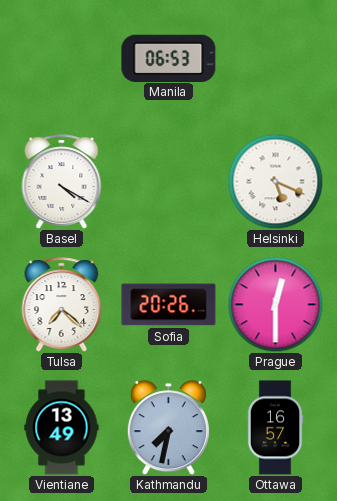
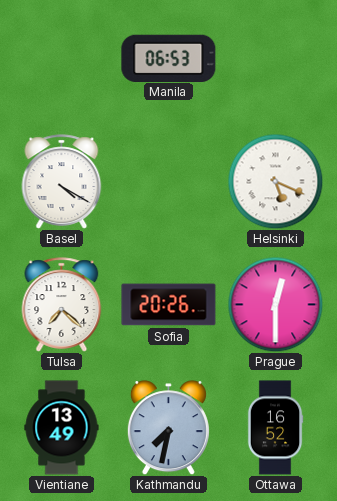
Ottawa: 16:57 -> 16:52 (275, 428)
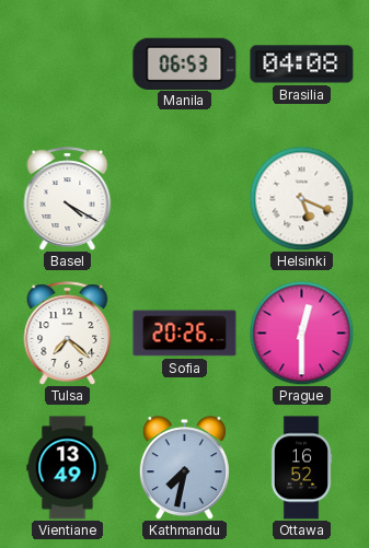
Brasilia: none -> 04:08 (302, 65)
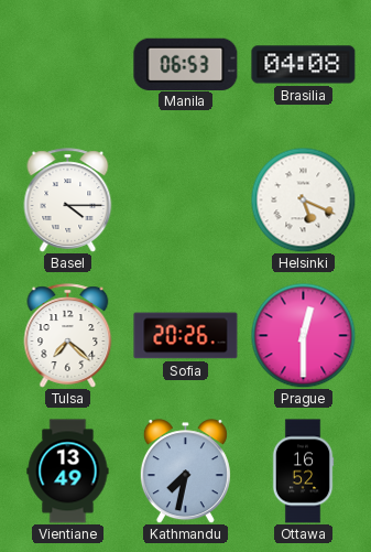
Basel: 4:20 -> 4:15 (68, 201)
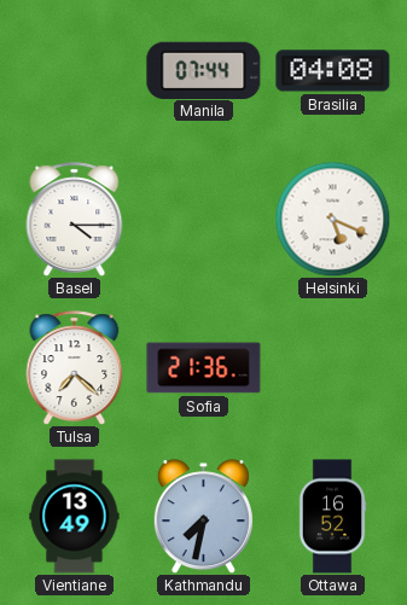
Manila: 06:53 -> 07:44 (204, 70)
Sofia: 20:26 -> 21:36 (204, 368)
Prague: 12:30 -> none (303, 335)
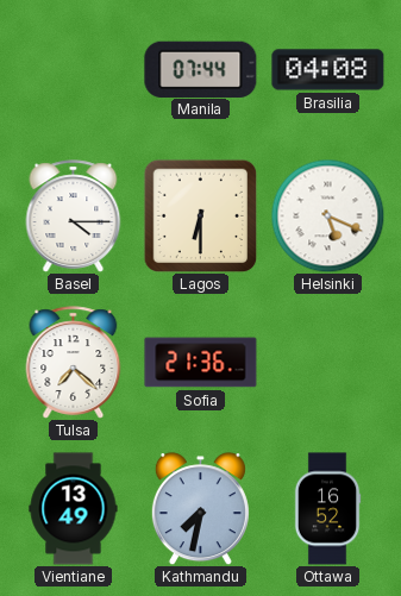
Lagos: none -> 6:30 (200, 215)
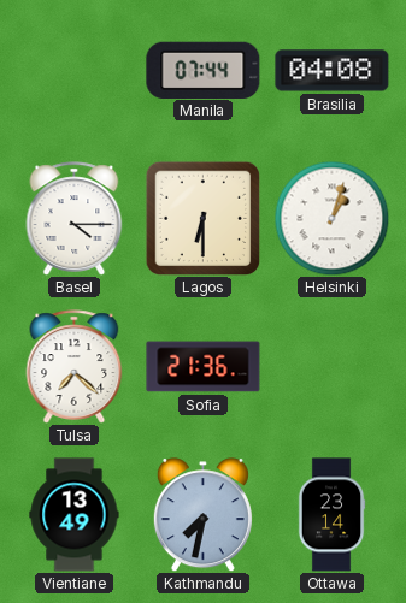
Helsinki: 5:19 -> 1:03 (331, 218)
Ottawa: 16:52 -> 23:14 (331, 515)
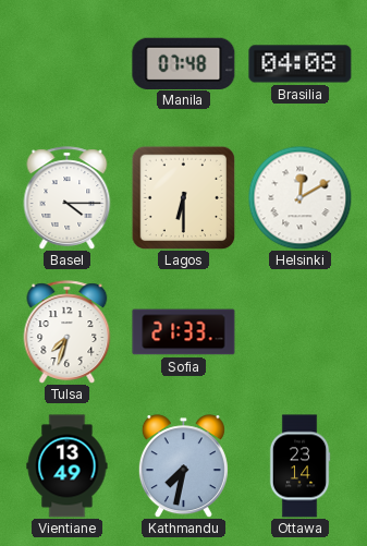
Manila: 07:44 -> 07:48 (184, 63)
Helsinki: 1:03 -> 12:10 (299, 197)
Tulsa: 7:22 -> 7:33 (68, 332)
Sofia: 21:36 -> 21:33 (184, 332)
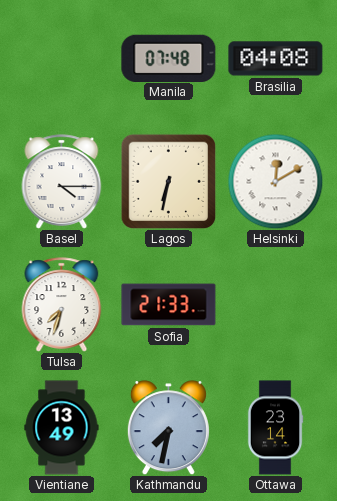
Lagos: 6:30 -> 6:32 (168, 181)
